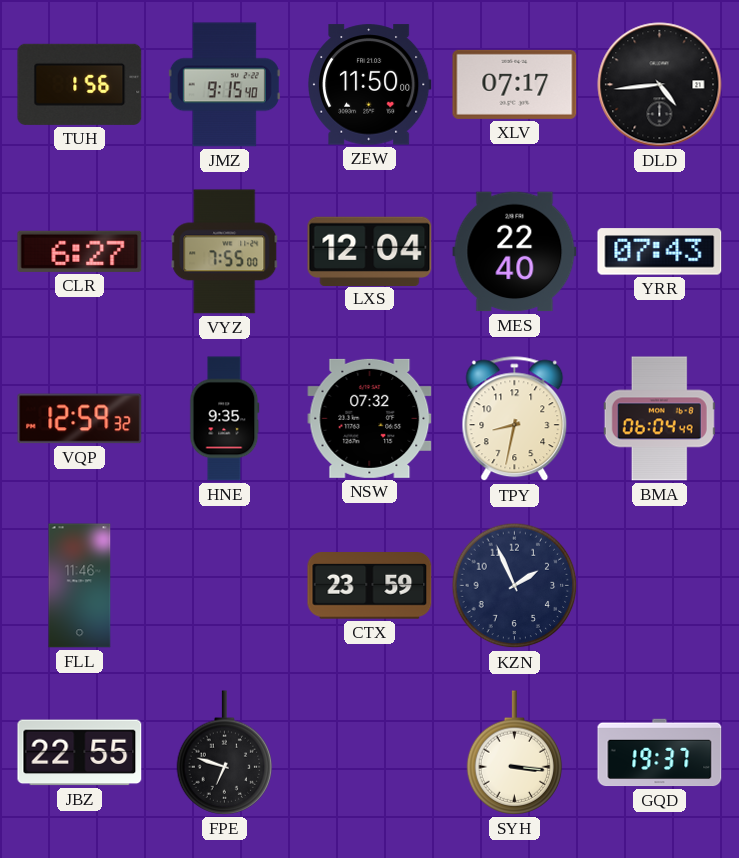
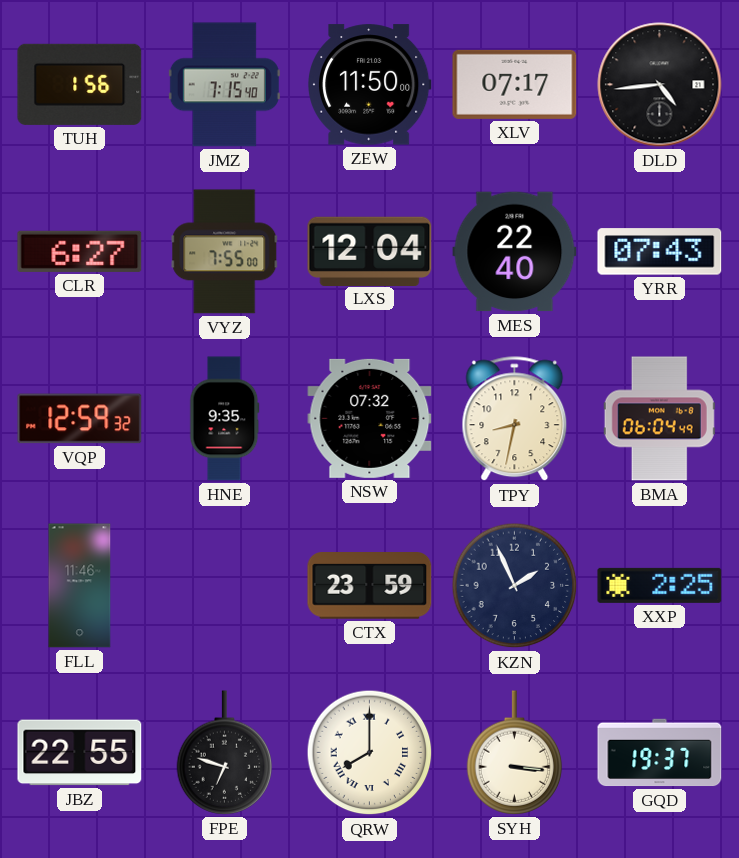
JMZ: 9:15 -> 7:15 (224, 85)
XXP: none -> 2:25 (660, 585)
QRW: none -> 8:00 (370, 753)
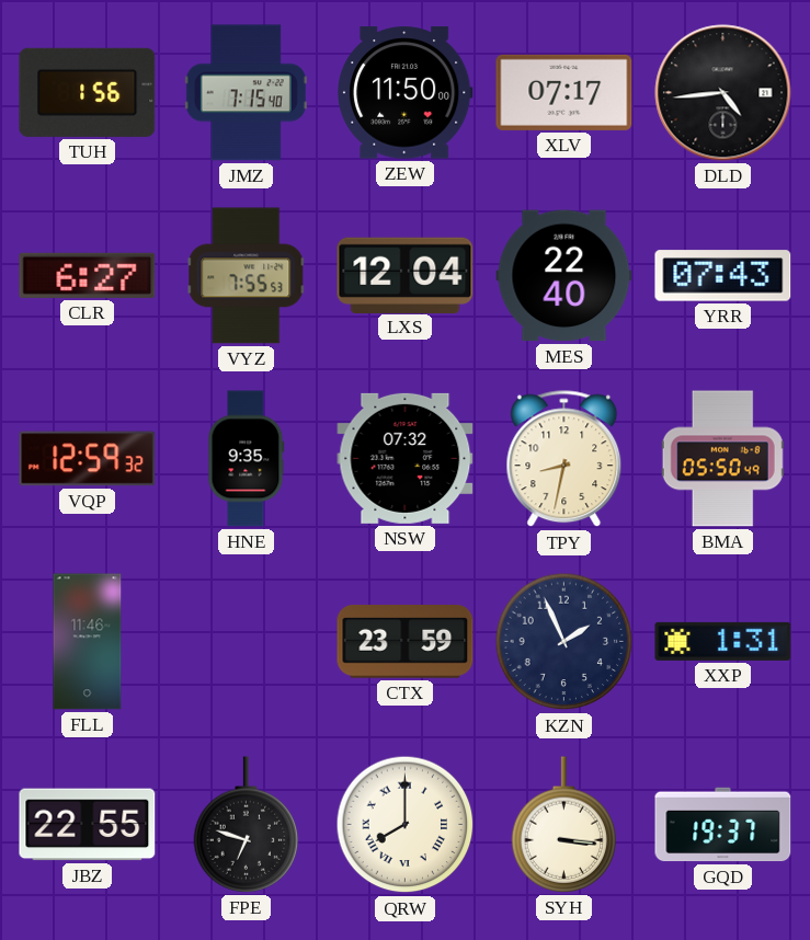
VYZ: 7:55:00 -> 7:55:53 (247, 276)
BMA: 06:04 -> 05:50 (722, 459)
XXP: 2:25 -> 1:31 (723, 641)
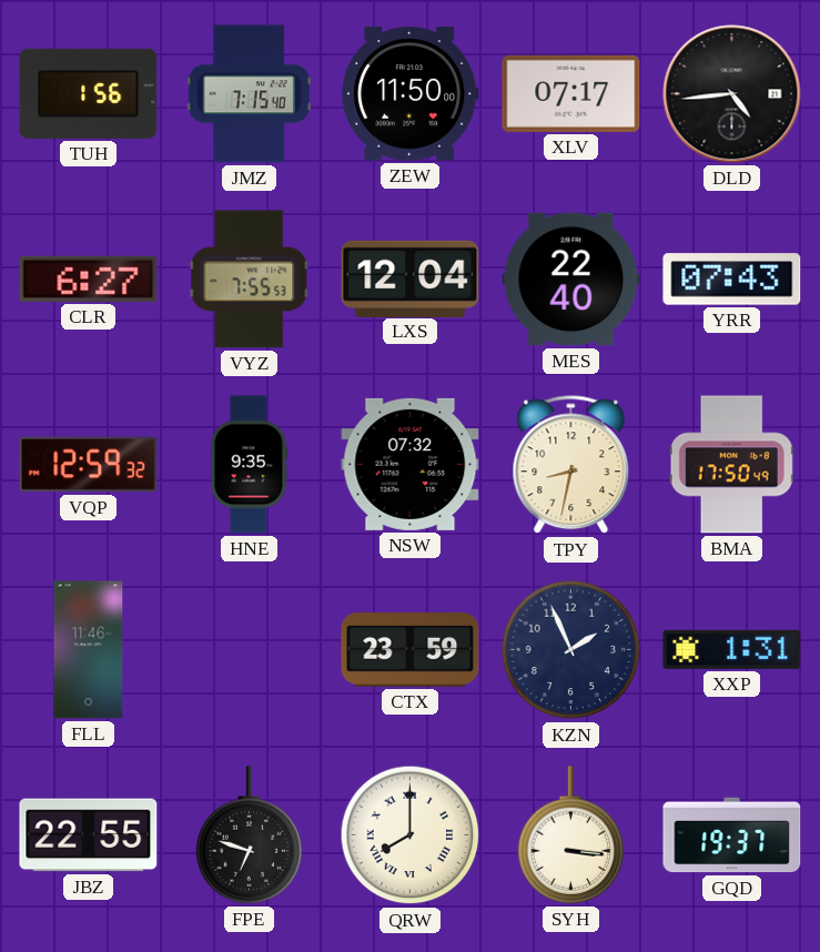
BMA: 05:50 -> 17:50 (731, 465)
